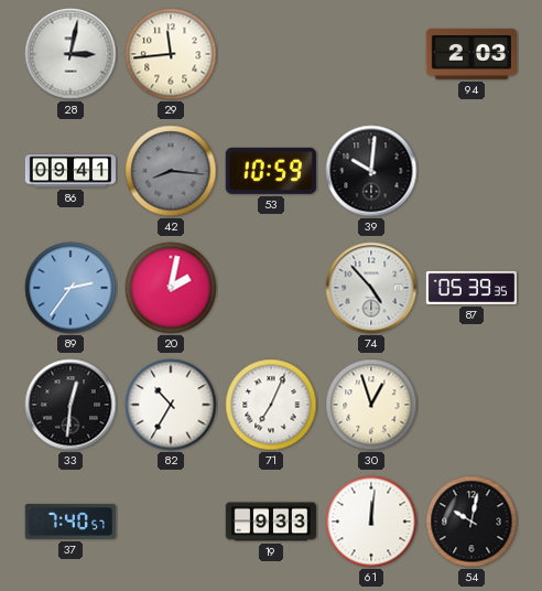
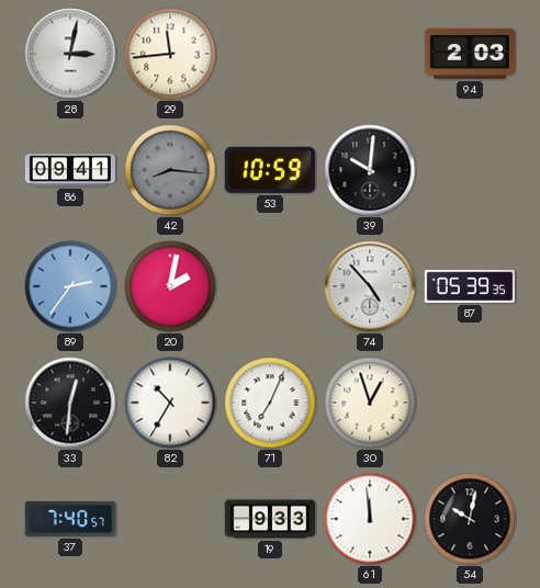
61: 12:01 -> 11:59 (370, 519)
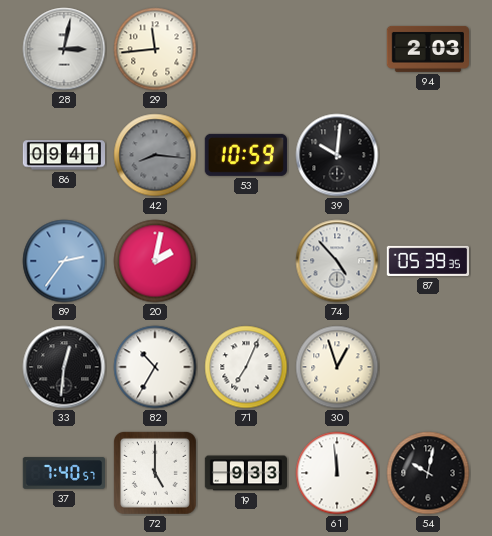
72: none -> 5:00 (155, 473)
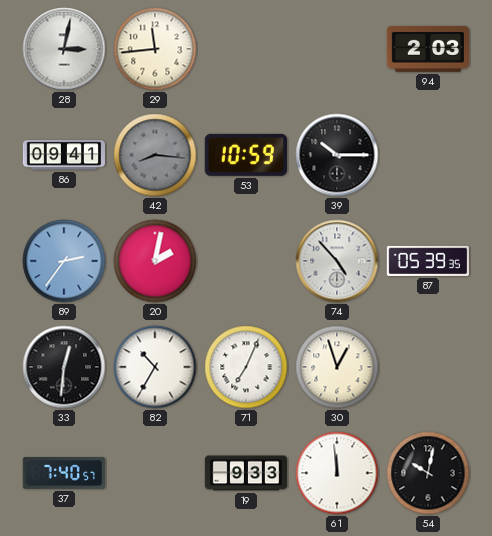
39: 10:01 -> 10:15 (337, 155)
72: 5:00 -> none (155, 473)
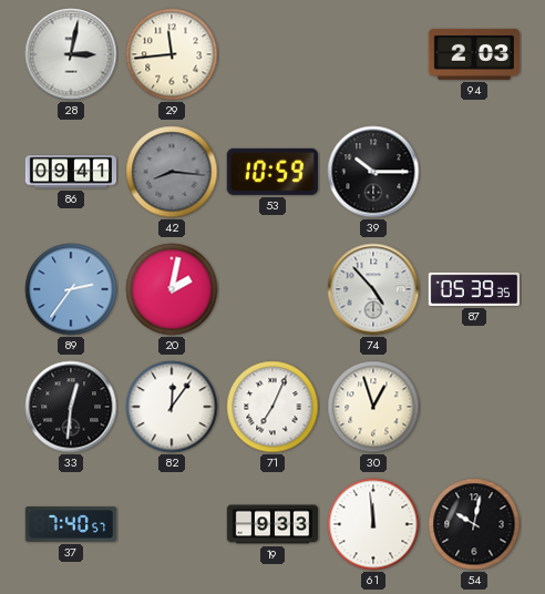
82: 10:35 -> 12:06 (172, 407)
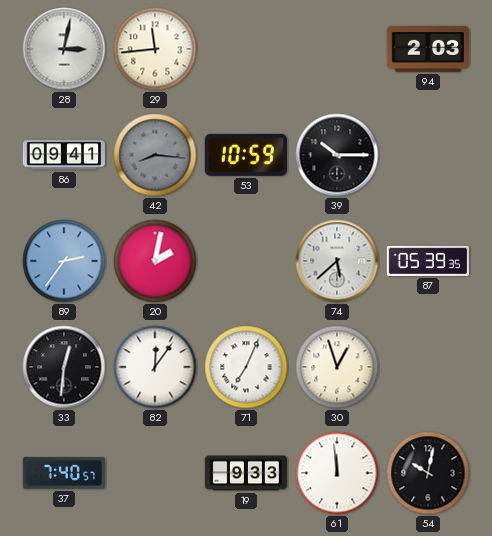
74: 4:53 -> 5:38 (337, 261)
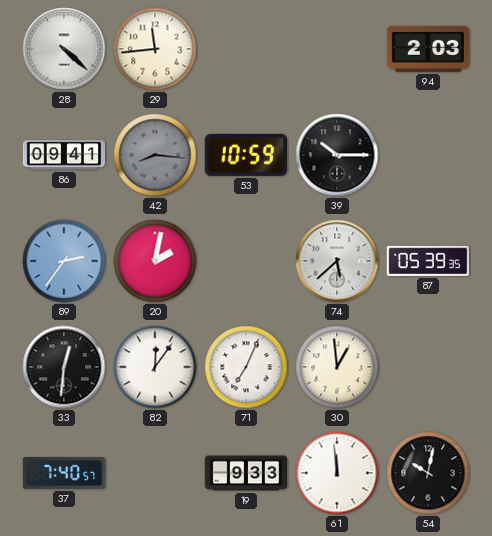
28: 3:02 -> 4:22 (64, 49)
30: 12:57 -> 12:59 (337, 367)
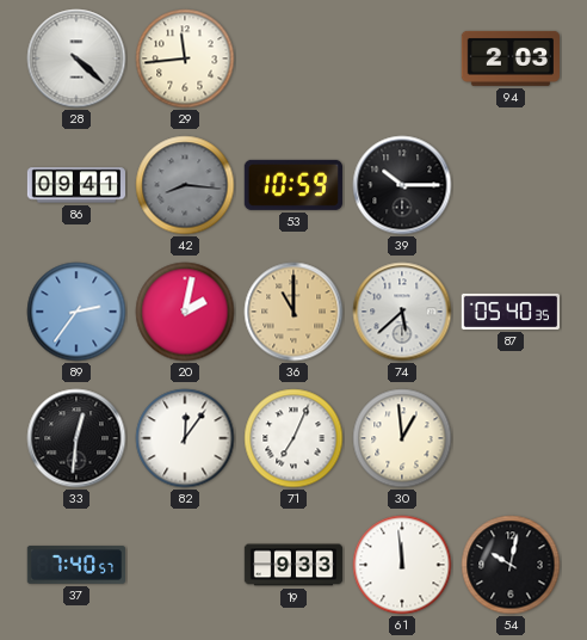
36: none -> 11:00 (293, 312)
87: 05:39 -> 05:40 (509, 312)
